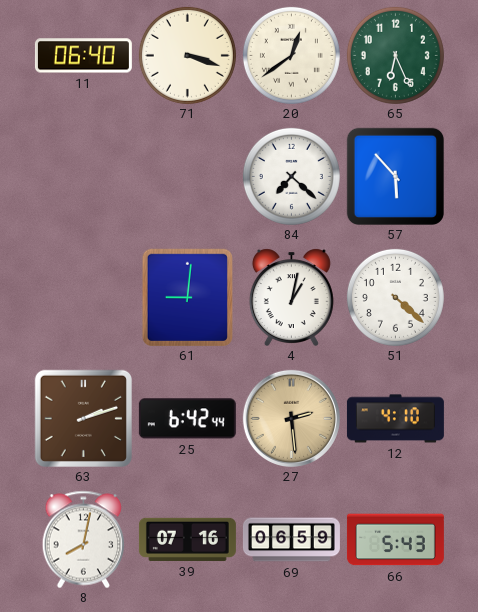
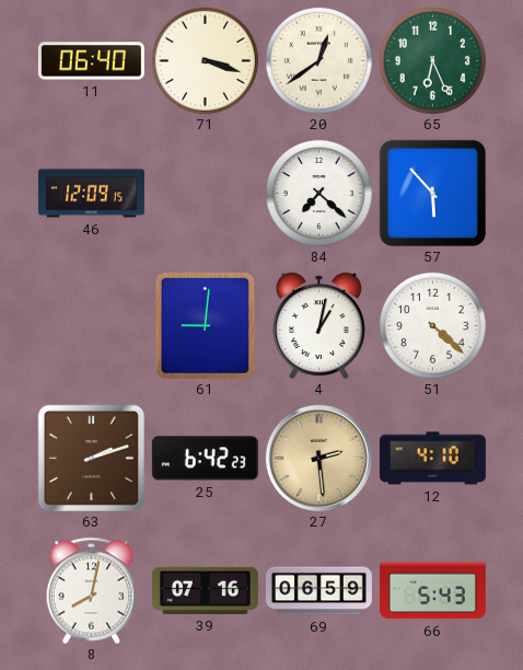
46: none -> 12:09 (91, 194)
25: 6:42:44 -> 6:42:23 (205, 459)
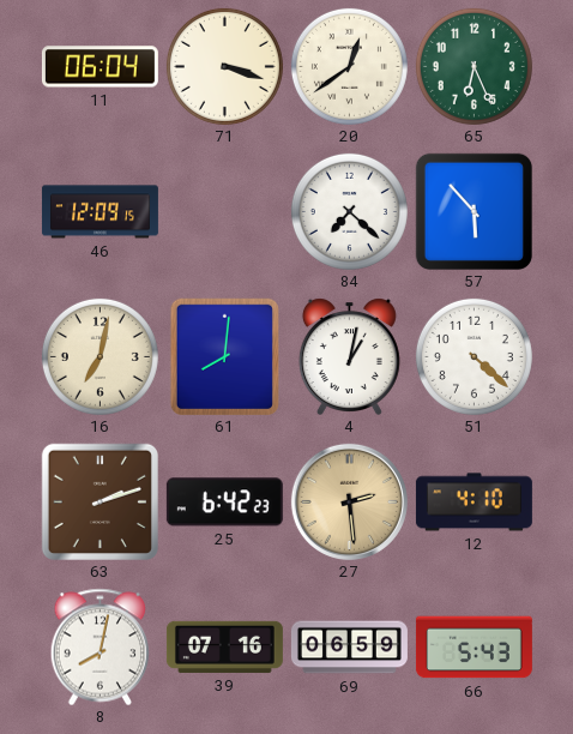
11: 06:40 -> 06:04 (99, 67)
16: none -> 7:02 (99, 356)
61: 9:01 -> 8:01 (224, 356)
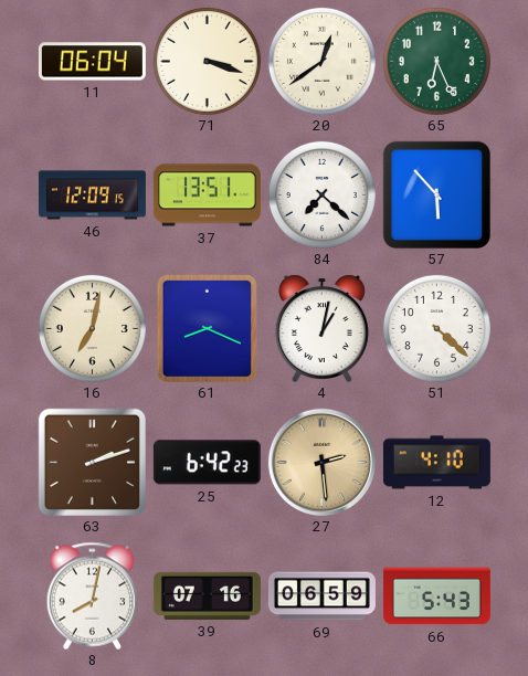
37: none -> 13:51 (207, 196)
61: 8:01 -> 8:19 (207, 328)
